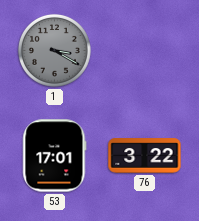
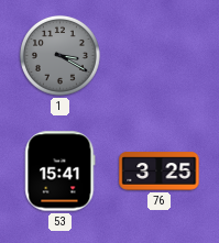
53: 17:01 -> 15:41 (61, 172)
76: 3:22 -> 3:25 (160, 172)
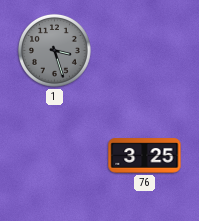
1: 3:20 -> 3:27 (54, 50)
53: 15:41 -> none (61, 172)
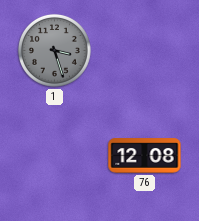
76: 3:25 -> 12:08 (145, 156)
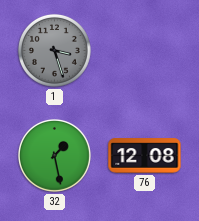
32: none -> 1:28 (54, 155)
